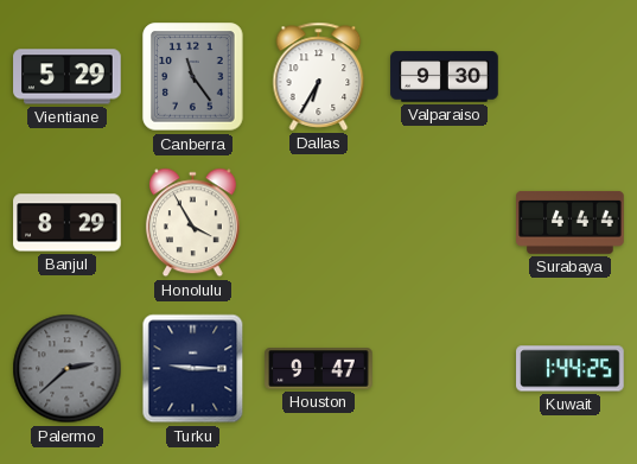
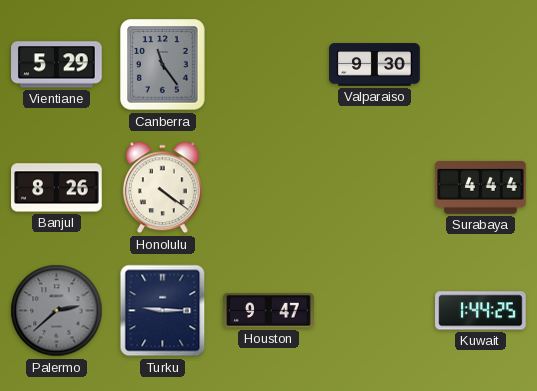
Dallas: 6:35 -> none (319, 76)
Banjul: 8:29 -> 8:26 (57, 188)
Honolulu: 3:55 -> 4:21 (162, 188)
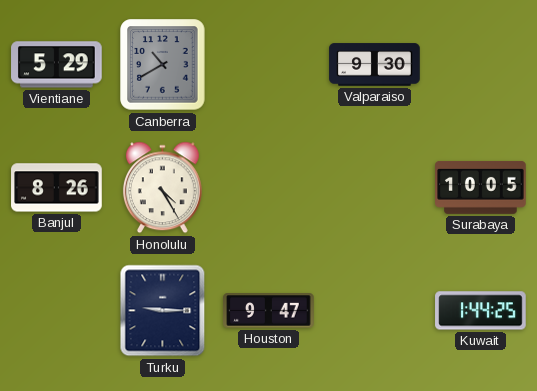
Canberra: 11:24 -> 10:40 (163, 65)
Honolulu: 4:21 -> 4:25 (162, 188)
Surabaya: 4:44 -> 10:05 (481, 187)
Palermo: 2:38 -> none (57, 311)
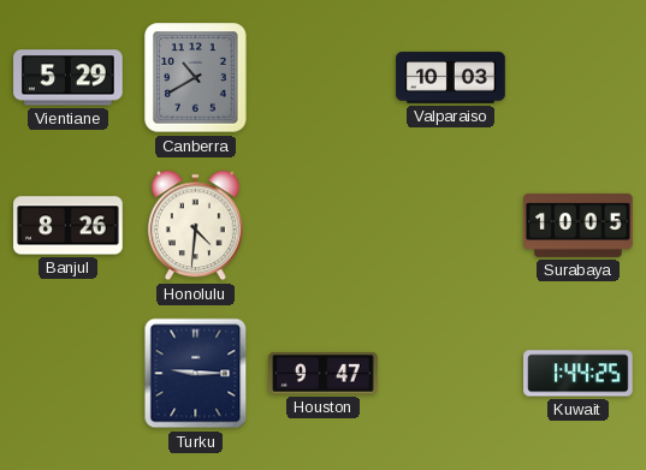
Valparaiso: 9:30 -> 10:03 (451, 78)
Honolulu: 4:25 -> 4:31 (195, 226)
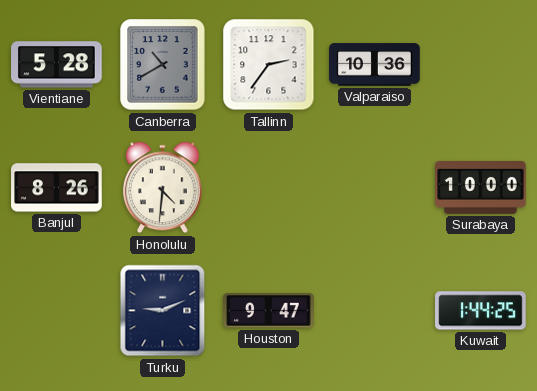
Vientiane: 5:29 -> 5:28 (57, 65)
Tallinn: none -> 2:36 (269, 65)
Valparaiso: 10:03 -> 10:36 (375, 65)
Surabaya: 10:05 -> 10:00 (481, 187)
Turku: 9:15 -> 9:11 (163, 311)
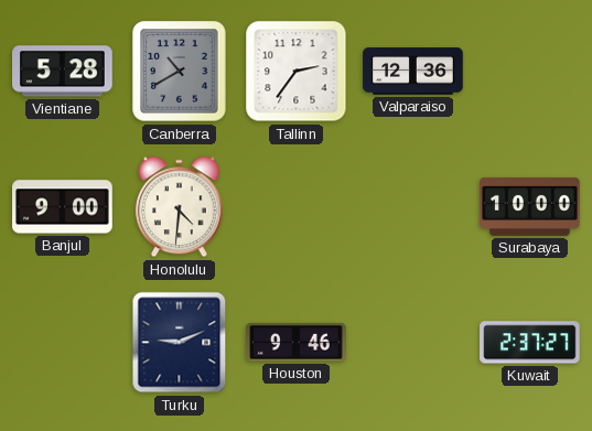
Valparaiso: 10:36 -> 12:36 (413, 72)
Banjul: 8:26 -> 9:00 (63, 207)
Houston: 9:47 -> 9:46 (297, 343)
Kuwait: 1:44 -> 2:37 (530, 343)
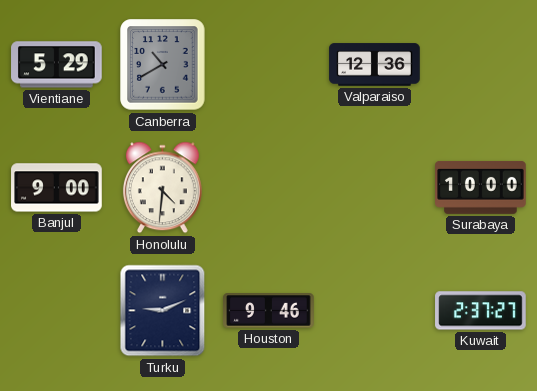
Vientiane: 5:28 -> 5:29 (57, 65)
Tallinn: 2:36 -> none (297, 72)
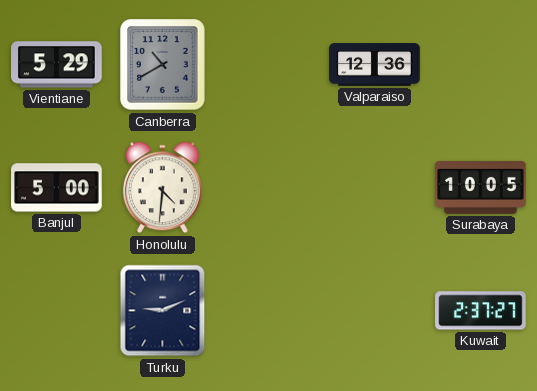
Banjul: 9:00 -> 5:00 (57, 188)
Surabaya: 10:00 -> 10:05 (481, 187)
Houston: 9:46 -> none (269, 311)
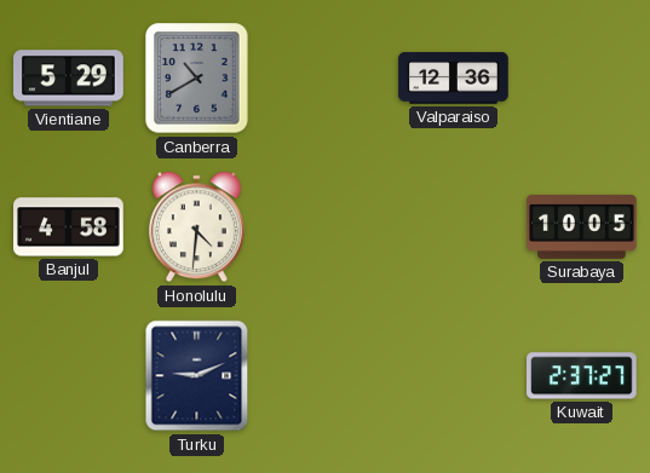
Banjul: 5:00 -> 4:58 (69, 227)
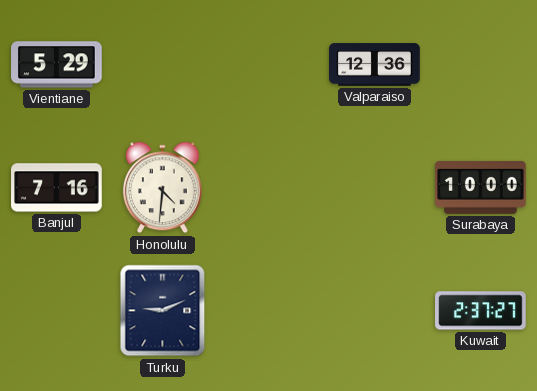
Canberra: 10:40 -> none (197, 79)
Banjul: 4:58 -> 7:16 (57, 188)
Surabaya: 10:05 -> 10:00 (481, 187)
